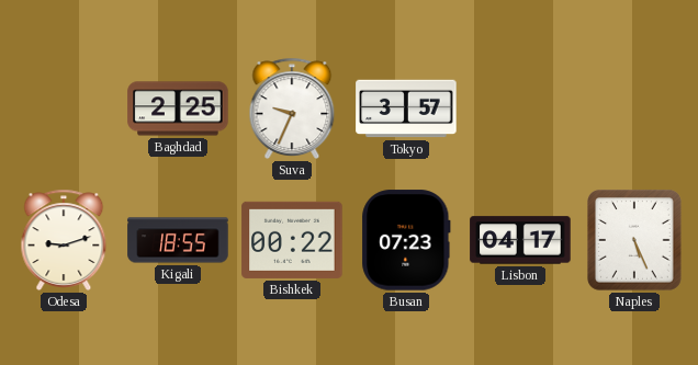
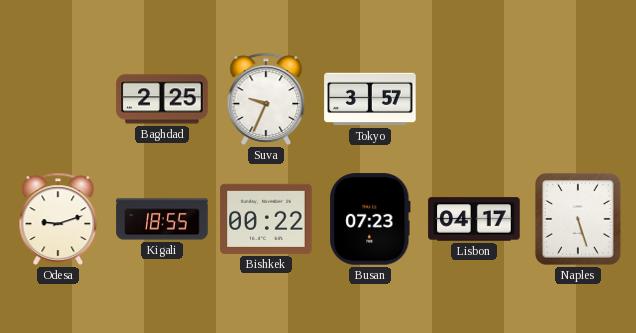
Naples: 5:26 -> 5:27 (579, 220)
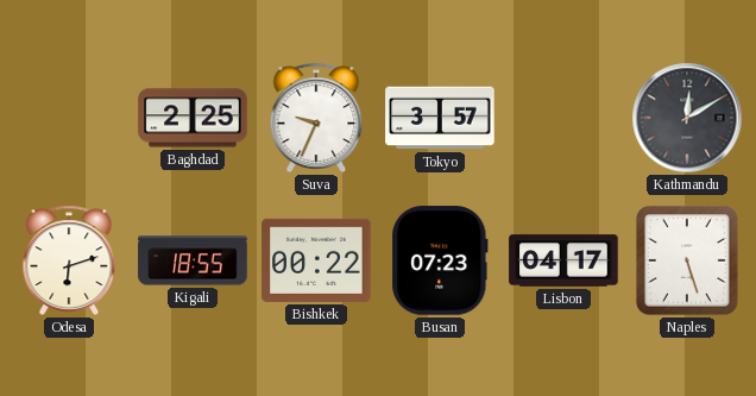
Kathmandu: none -> 12:10 (687, 118)
Odesa: 9:12 -> 6:12 (69, 260)
